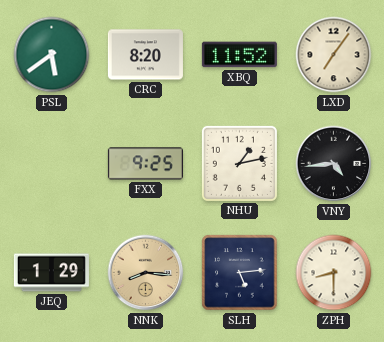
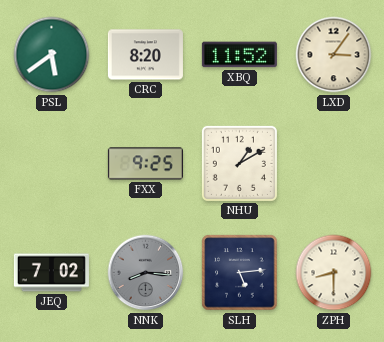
LXD: 7:06 -> 3:06 (334, 55)
NHU: 1:13 -> 1:10 (239, 163)
VNY: 4:44 -> none (334, 164)
JEQ: 1:29 -> 7:02 (51, 273)
NNK dial: champagne -> grey (146, 273)
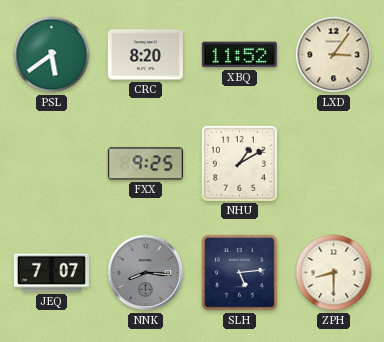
JEQ: 7:02 -> 7:07 (51, 273)
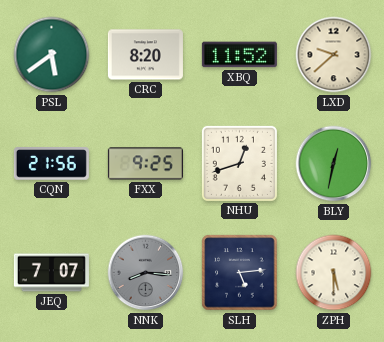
LXD: 3:06 -> 9:38 (334, 55)
CQN: none -> 21:56 (51, 164)
NHU: 1:10 -> 12:42 (239, 163)
BLY: none -> 12:32 (334, 164)
ZPH: 8:30 -> 5:30 (334, 273)
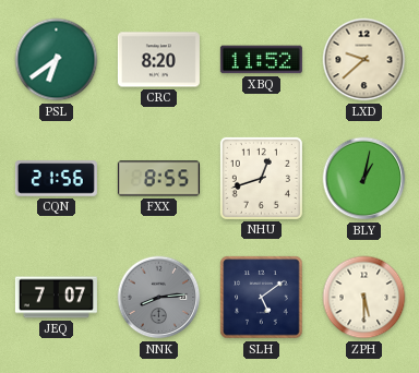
PSL: 5:39 -> 6:39 (57, 60)
FXX: 9:25 -> 8:55 (158, 179)
BLY: 12:32 -> 1:02 (364, 179)
NNK: 8:16 -> 8:14 (159, 298)
SLH: 5:14 -> 5:09 (262, 298)
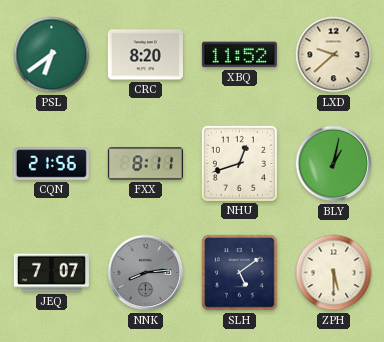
FXX: 8:55 -> 8:11 (145, 164)
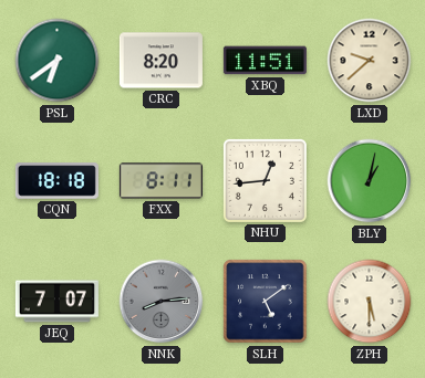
XBQ: 11:52 -> 11:51 (265, 61)
CQN: 21:56 -> 18:18 (56, 181)
NHU: 12:42 -> 12:44 (265, 180)
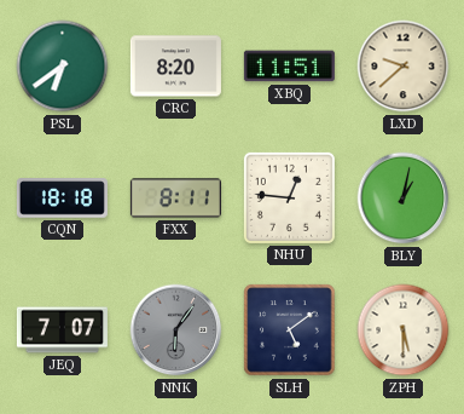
NHU: 12:44 -> 12:46 (289, 197)
NNK: 8:14 -> 6:06 (176, 330)
